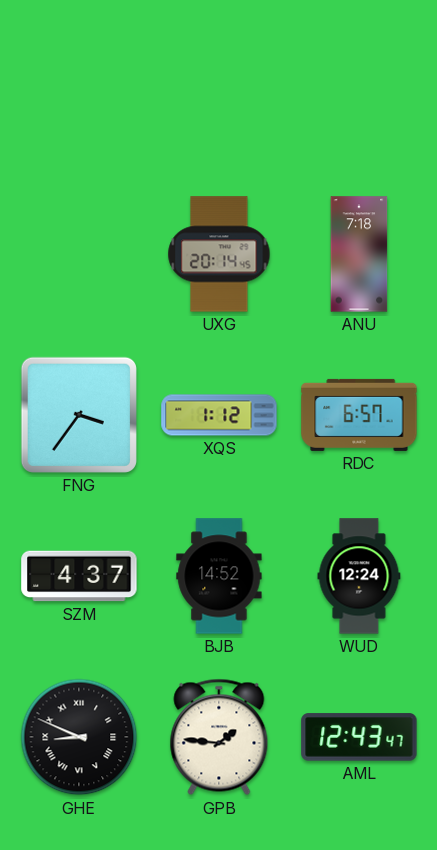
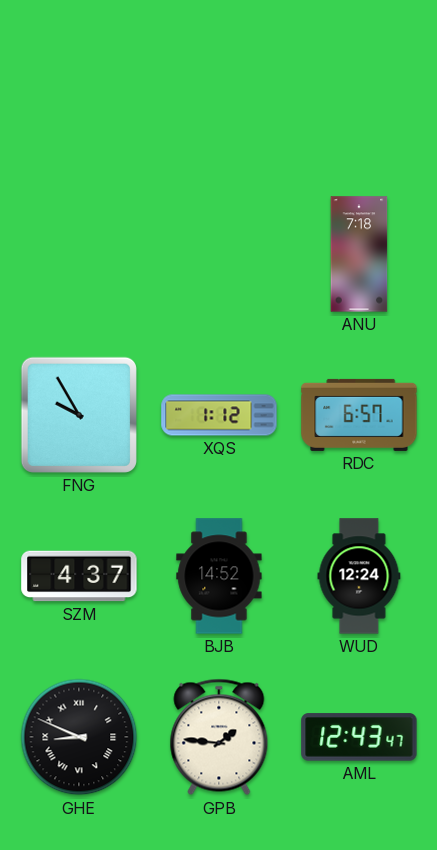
UXG: 20:14 -> none (219, 254)
FNG: 3:36 -> 9:55 (79, 415)
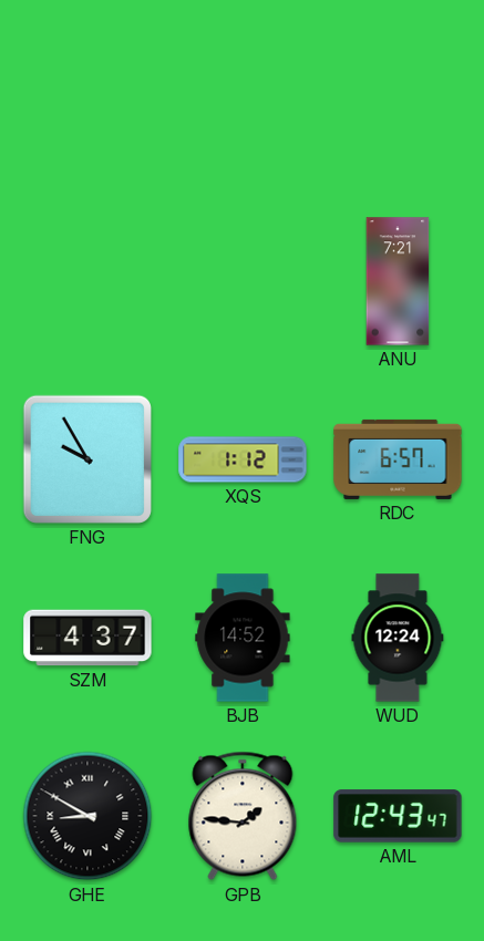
ANU: 7:18 -> 7:21 (398, 281)
GHE: 8:49 -> 8:50 (87, 816)
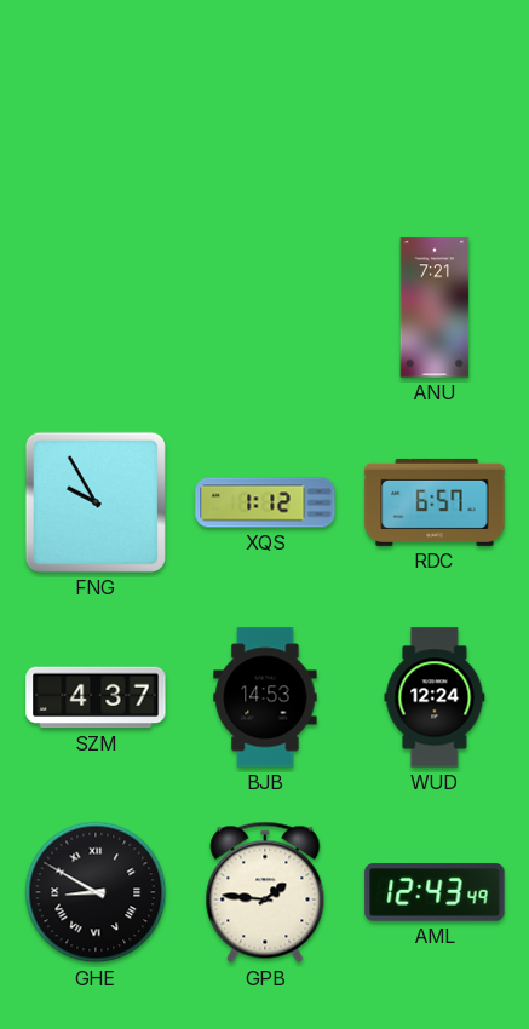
BJB: 14:52 -> 14:53 (265, 697)
AML: 12:43:47 -> 12:43:49 (435, 892)
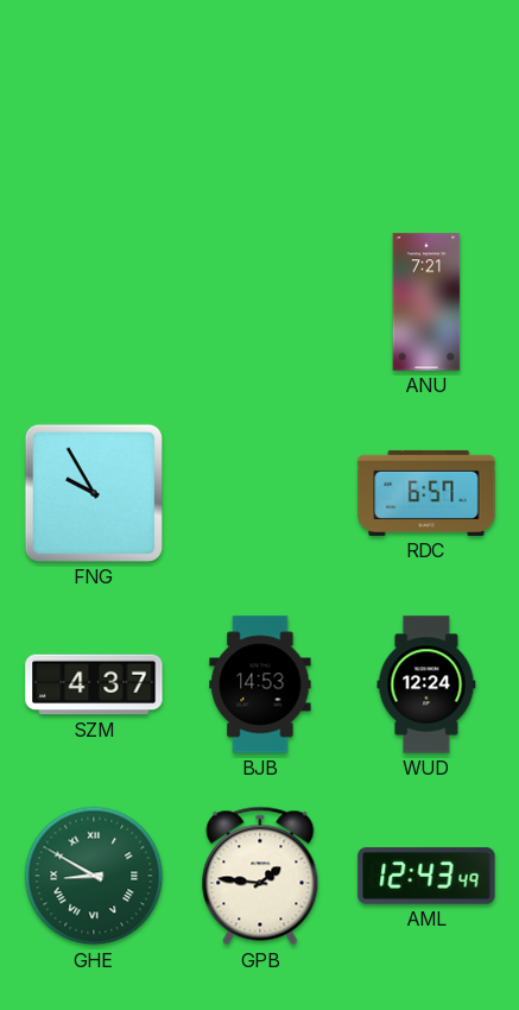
XQS: 1:12 -> none (265, 502)
GHE dial: black -> green (94, 876)
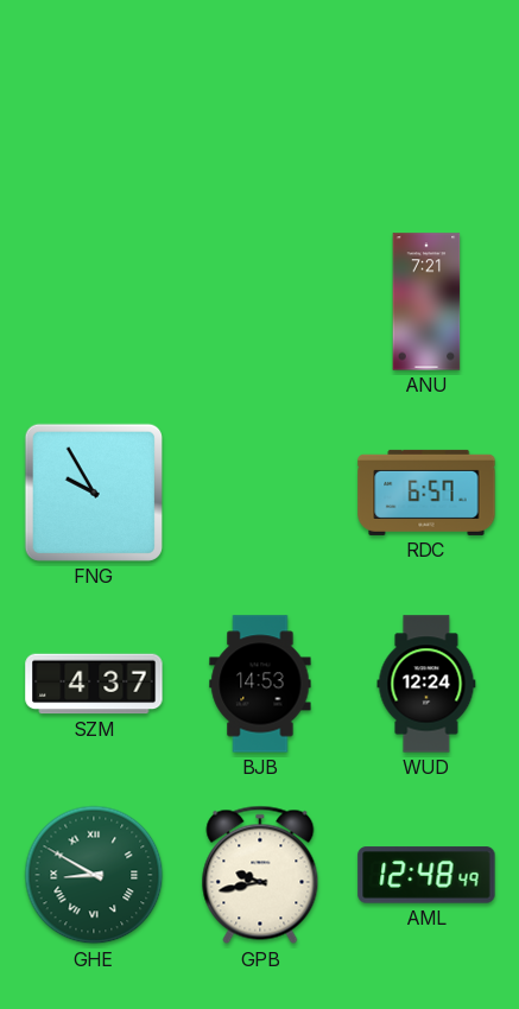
GPB: 1:46 -> 9:43 (260, 875)
AML: 12:43 -> 12:48 (426, 875)
